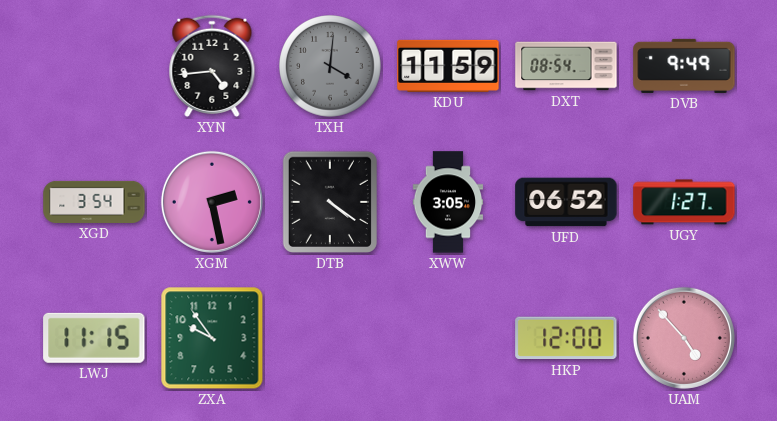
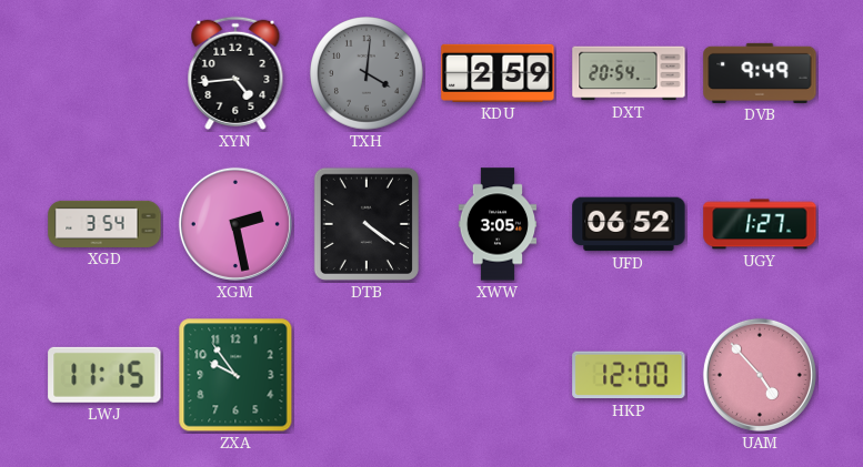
KDU: 11:59 -> 2:59 (498, 73)
DXT: 08:54 -> 20:54 (629, 73)
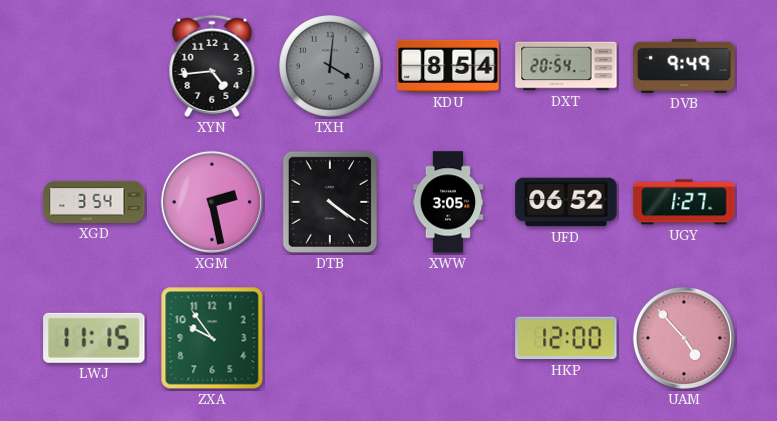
KDU: 2:59 -> 8:54 (448, 66)
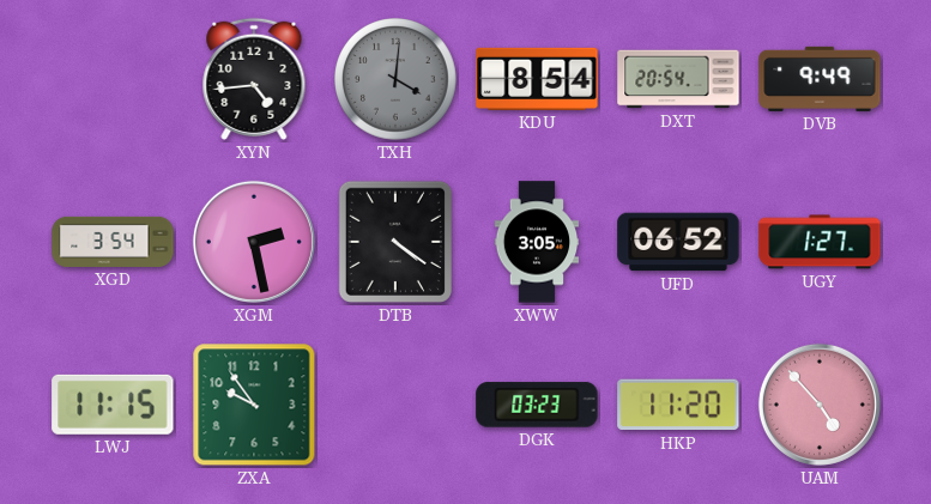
DGK: none -> 03:23 (537, 405)
HKP: 12:00 -> 11:20 (678, 405)
